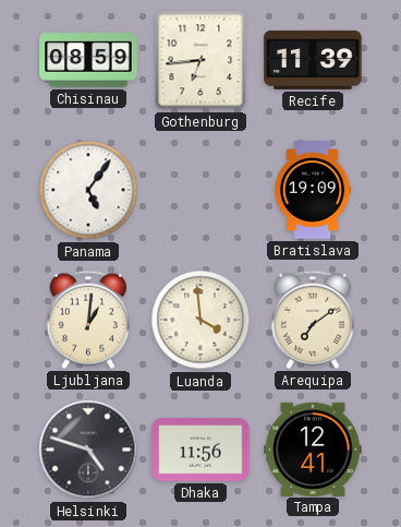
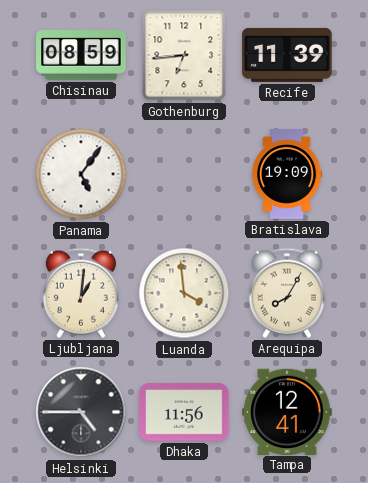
Arequipa: 7:09 -> 8:05 (287, 293)
Helsinki: 4:48 -> 4:45 (81, 412)
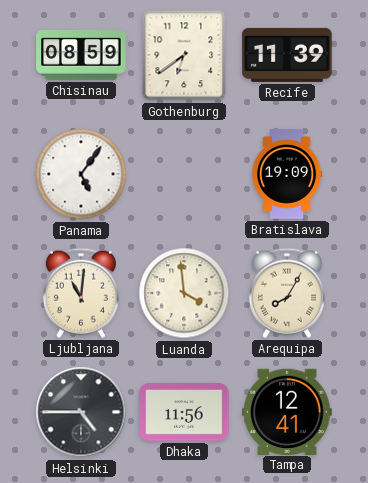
Gothenburg: 6:44 -> 6:39 (184, 55)
Ljubljana: 1:01 -> 11:01 (81, 293)
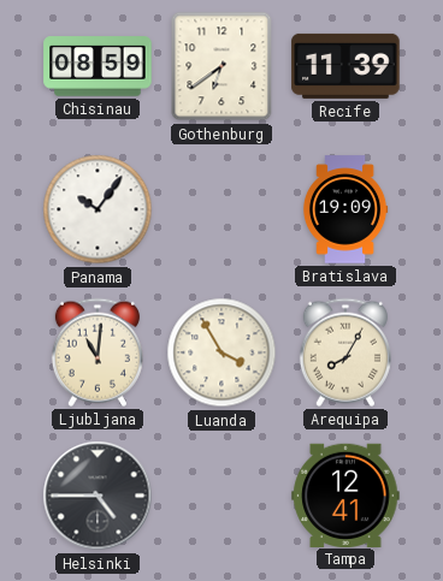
Panama: 5:06 -> 10:06 (98, 209)
Luanda: 3:59 -> 3:55 (221, 352)
Dhaka: 11:56 -> none (184, 412)
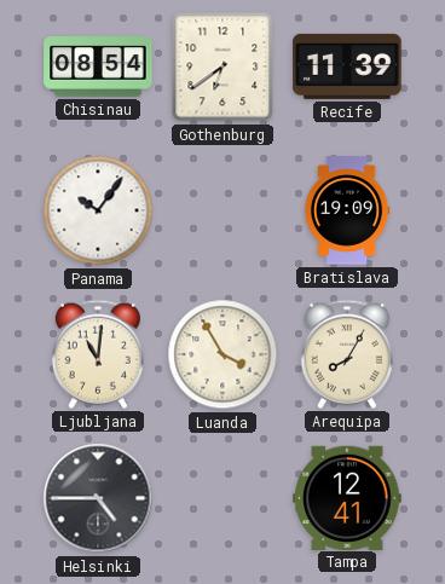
Chisinau: 08:59 -> 08:54 (98, 67)
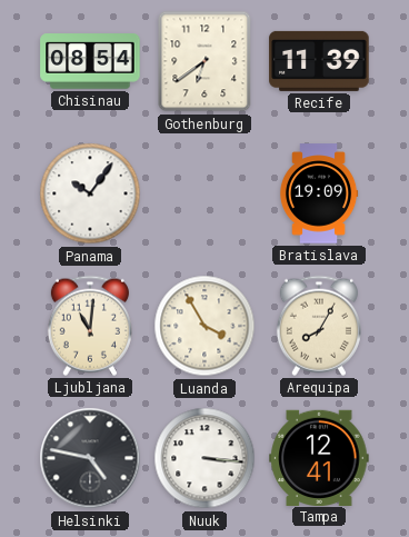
Helsinki: 4:45 -> 4:47 (90, 458)
Nuuk: none -> 3:16 (205, 458)
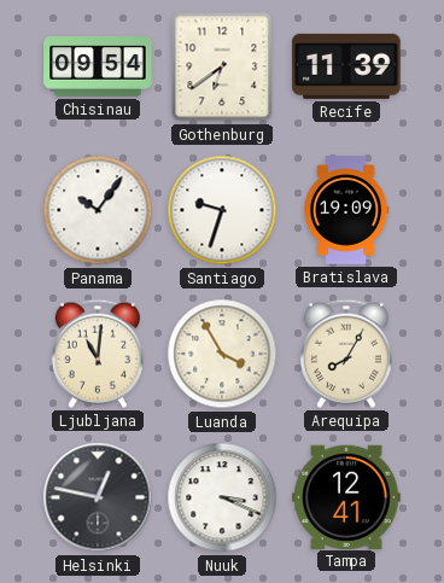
Chisinau: 08:54 -> 09:54 (98, 66)
Santiago: none -> 9:33 (222, 210)
Helsinki: 4:47 -> 12:47 (98, 497)
Nuuk: 3:16 -> 3:19 (222, 497)
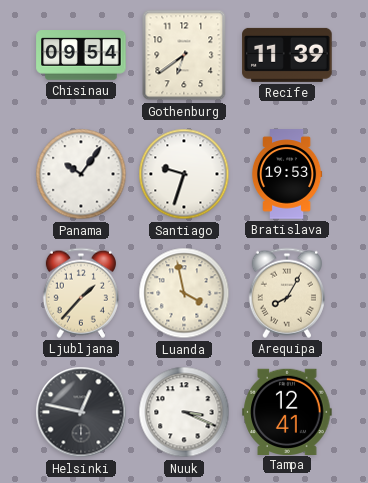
Bratislava: 19:09 -> 19:53 (287, 174)
Ljubljana: 11:01 -> 1:37 (81, 293)
Luanda: 3:55 -> 3:58 (184, 293)
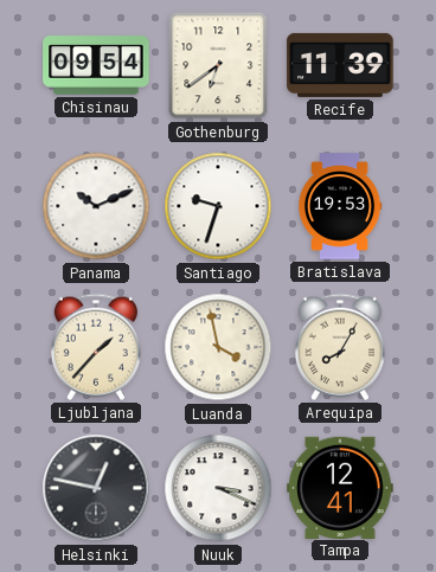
Panama: 10:06 -> 10:11 (96, 206)
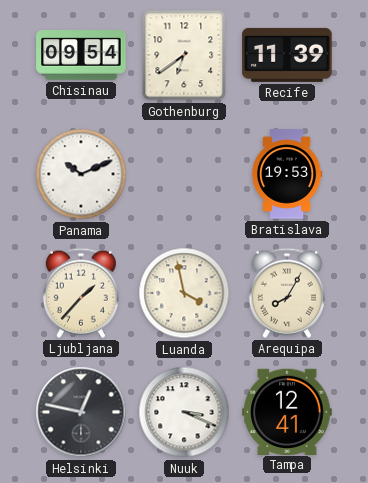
Santiago: 9:33 -> none (218, 206)
